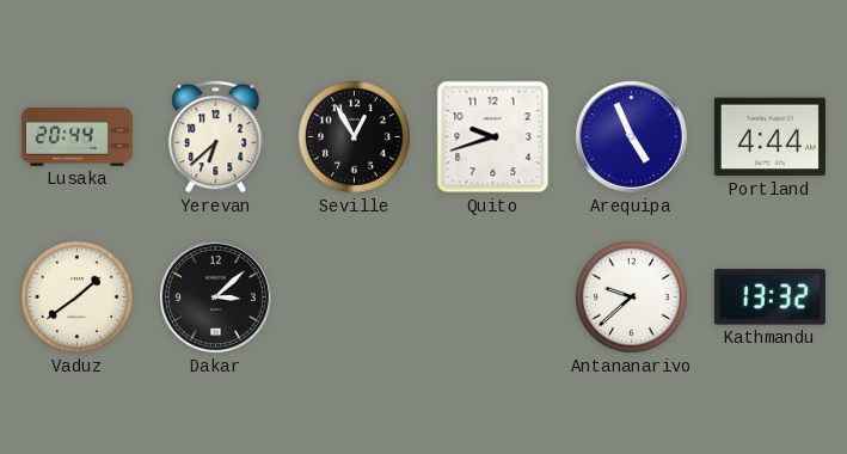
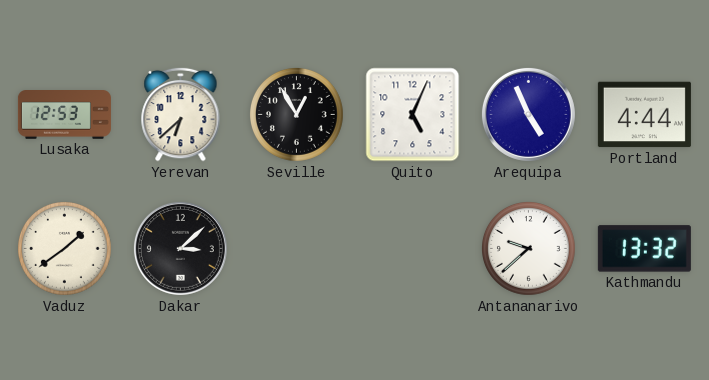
Lusaka: 20:44 -> 12:53 (64, 115)
Quito: 9:42 -> 5:04 (413, 115)
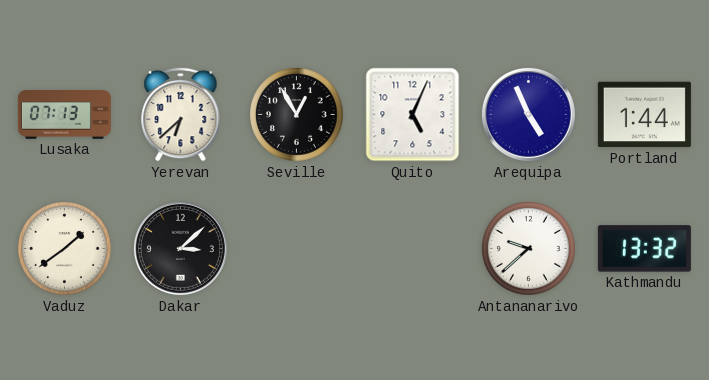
Lusaka: 12:53 -> 07:13 (64, 115)
Portland: 4:44 -> 1:44 (644, 115)
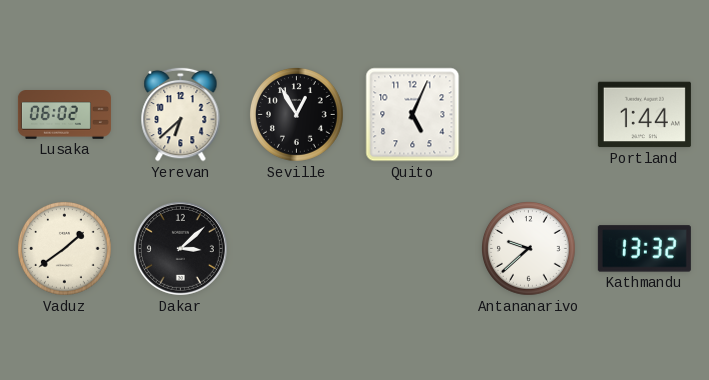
Lusaka: 07:13 -> 06:02 (64, 115)
Arequipa: 4:56 -> none (528, 114)
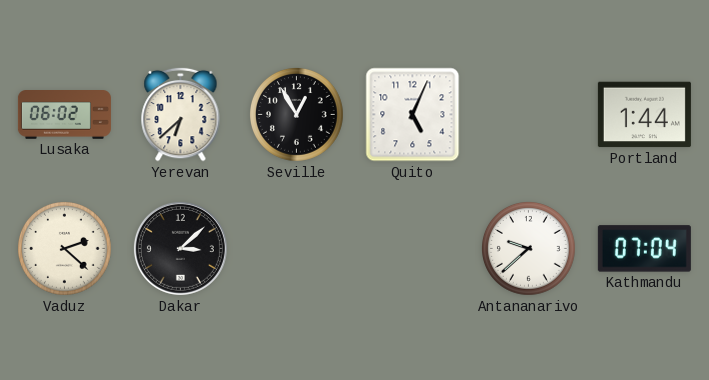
Vaduz: 1:39 -> 2:22 (65, 249)
Kathmandu: 13:32 -> 07:04 (644, 249)
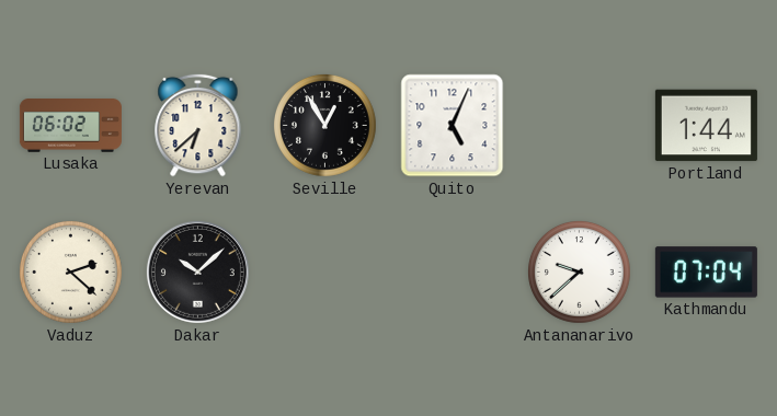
Dakar: 3:08 -> 10:08 (197, 271)
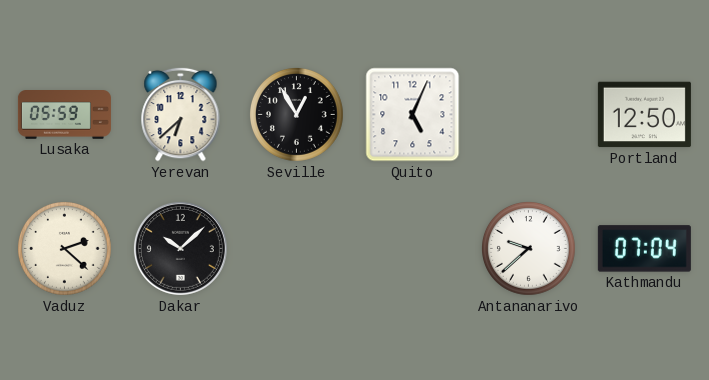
Lusaka: 06:02 -> 05:59 (64, 115)
Portland: 1:44 -> 12:50 (644, 115)
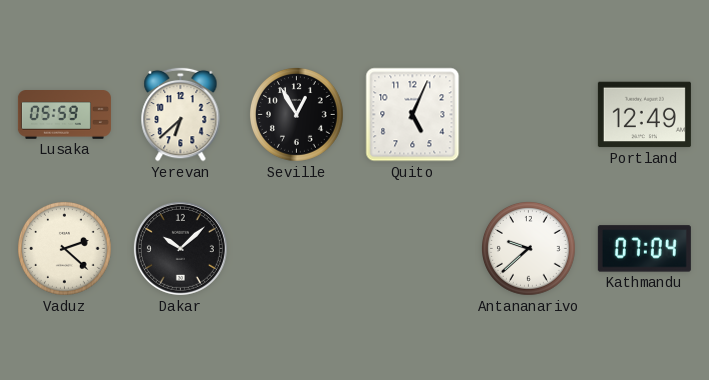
Portland: 12:50 -> 12:49 (644, 115)
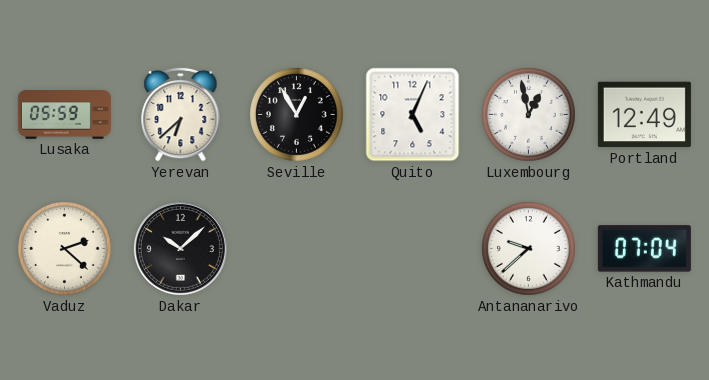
Luxembourg: none -> 12:58 (529, 115)
